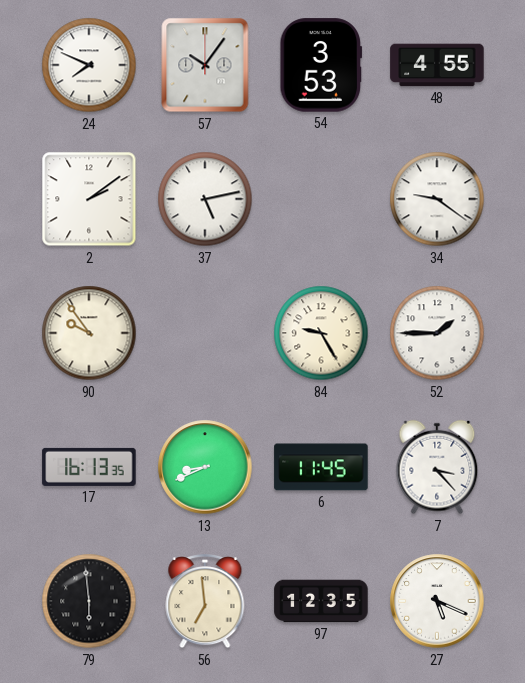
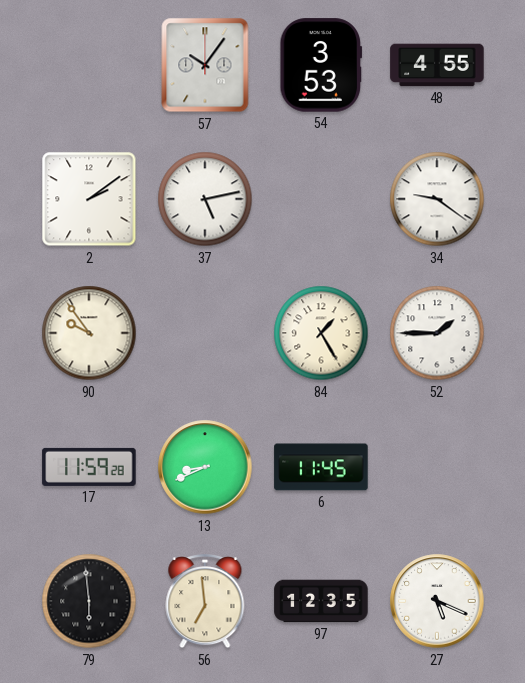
24: 7:49 -> none (89, 65)
84: 9:25 -> 1:25 (321, 333)
17: 16:13 -> 11:59 (89, 467)
7: 3:23 -> none (437, 467)
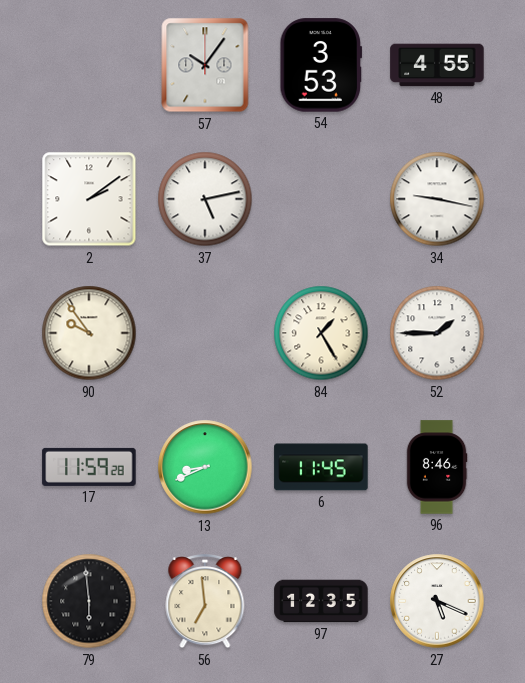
34: 9:21 -> 9:17 (437, 199)
96: none -> 8:46 (437, 467)
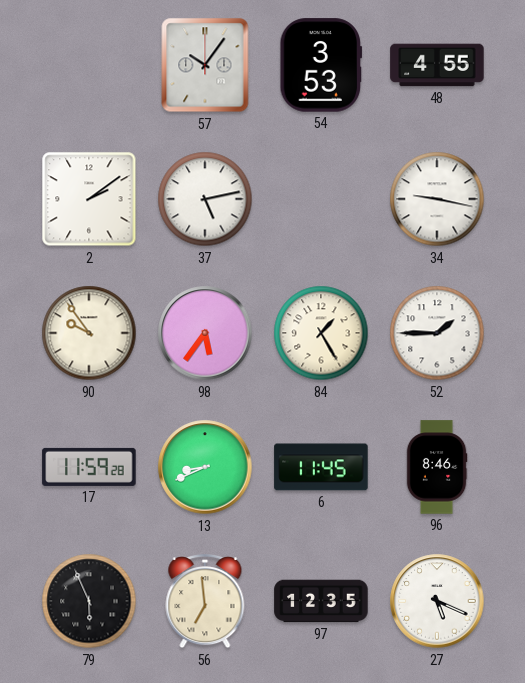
98: none -> 5:36 (205, 333)
79: 5:59 -> 5:56 (89, 601)
